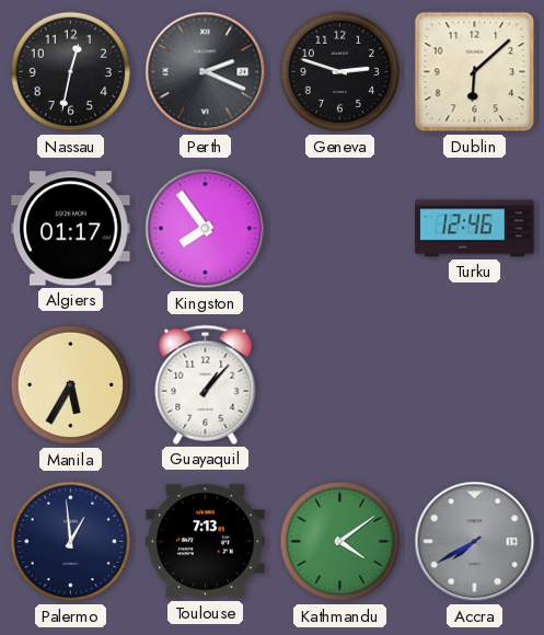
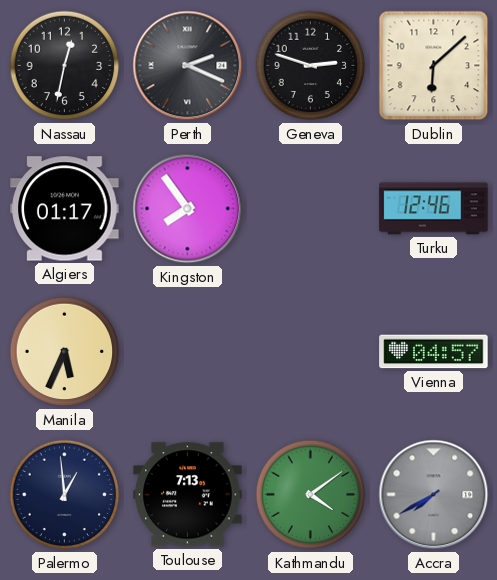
Manila: 5:35 -> 5:34 (65, 352)
Guayaquil: 1:07 -> none (206, 384)
Vienna: none -> 04:57 (434, 352)
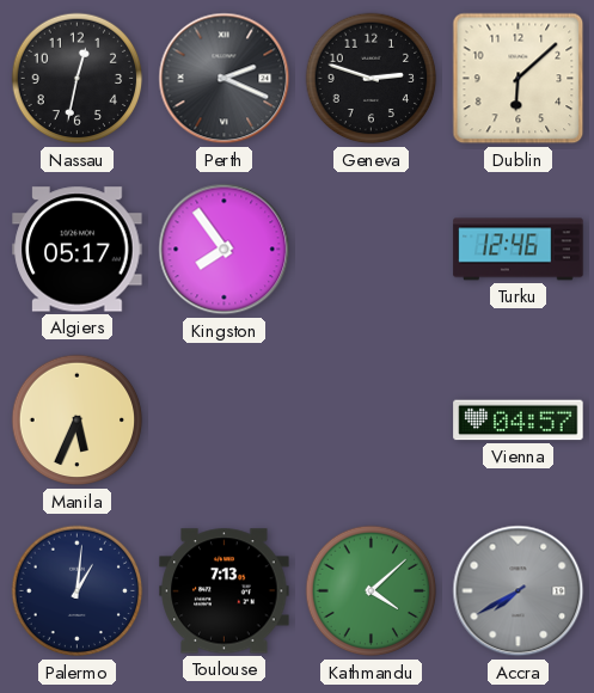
Algiers: 01:17 -> 05:17 (78, 250)
Palermo: 12:59 -> 1:01 (78, 591)
Kathmandu: 4:09 -> 4:08 (372, 591)
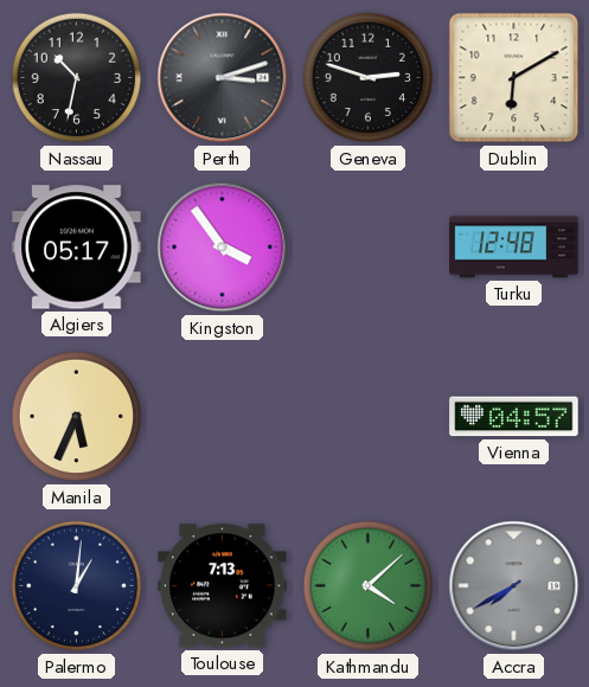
Nassau: 12:32 -> 10:32 (77, 78)
Perth: 2:19 -> 3:12 (223, 78)
Dublin: 6:08 -> 6:10 (514, 78)
Kingston: 7:54 -> 3:54 (223, 248)
Turku: 12:46 -> 12:48 (514, 248)
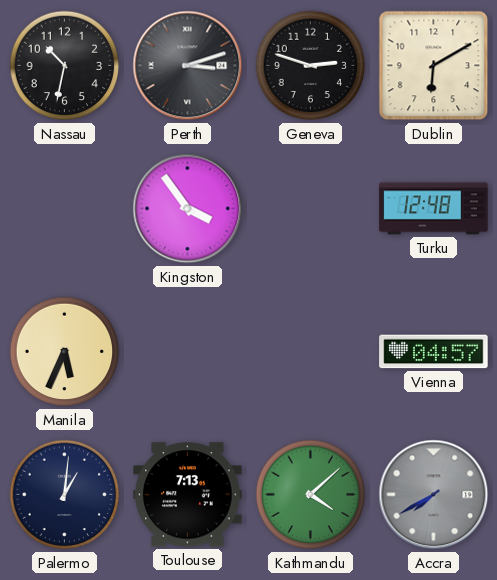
Algiers: 05:17 -> none (77, 248)
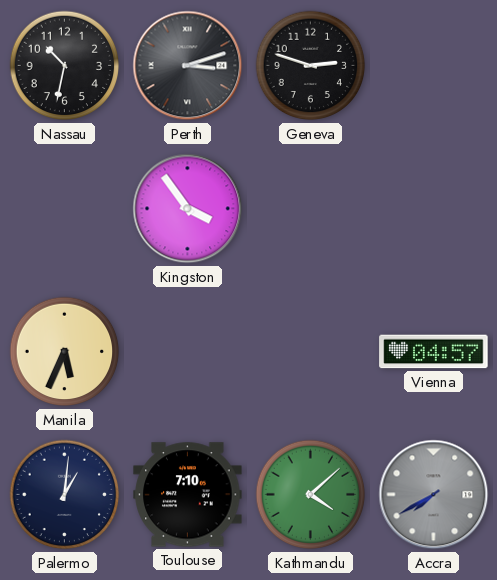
Dublin: 6:10 -> none (434, 66)
Turku: 12:48 -> none (434, 209)
Toulouse: 7:13 -> 7:10 (188, 495)
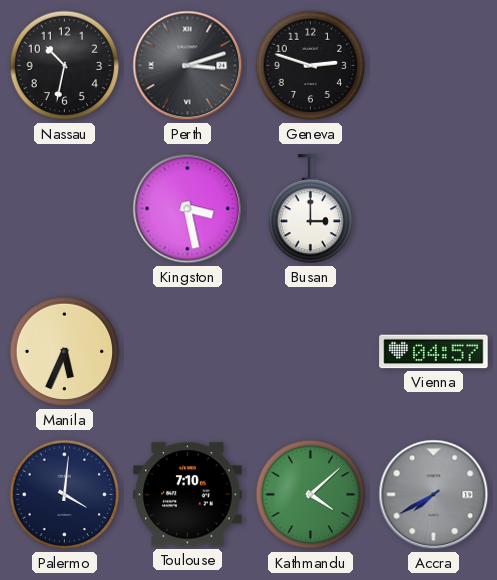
Kingston: 3:54 -> 3:28 (188, 209)
Busan: none -> 3:00 (311, 209)
Palermo: 1:01 -> 4:01 (65, 495)
